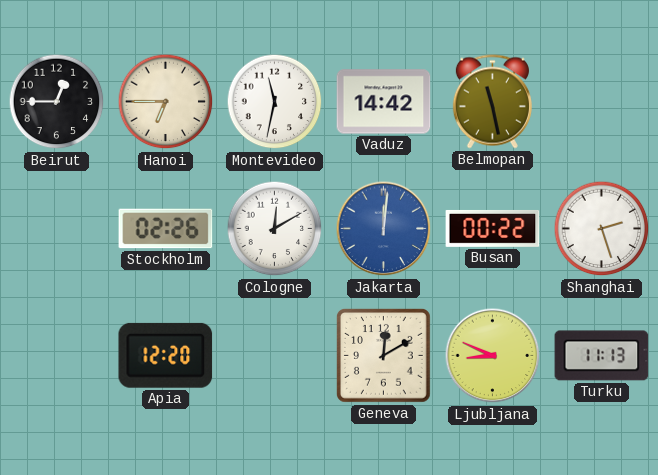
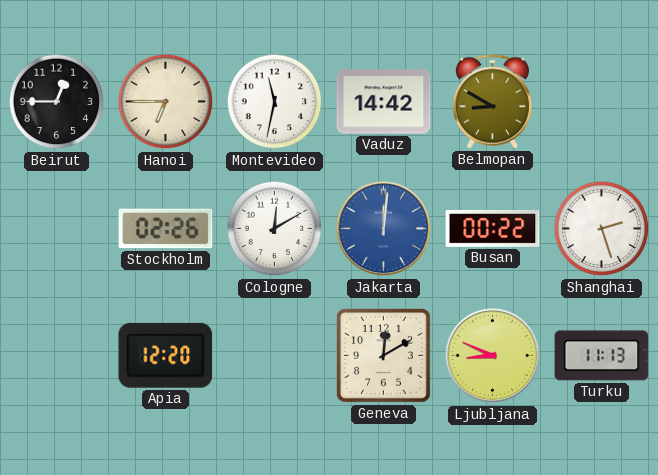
Belmopan: 11:28 -> 8:50 (492, 102)
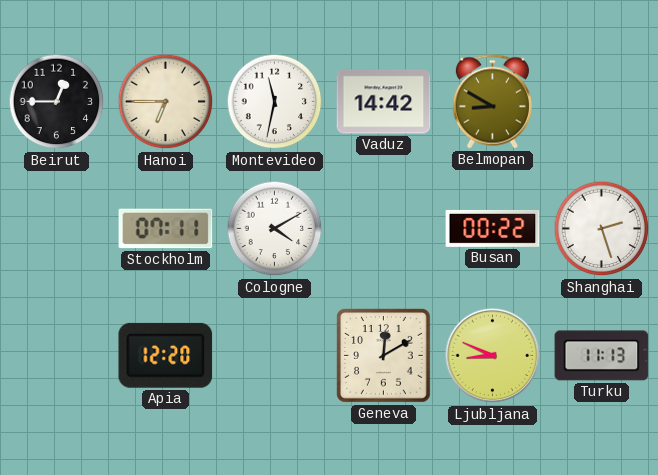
Stockholm: 02:26 -> 07:11 (166, 229)
Cologne: 12:10 -> 4:10 (275, 229)
Jakarta: 12:01 -> none (384, 229)
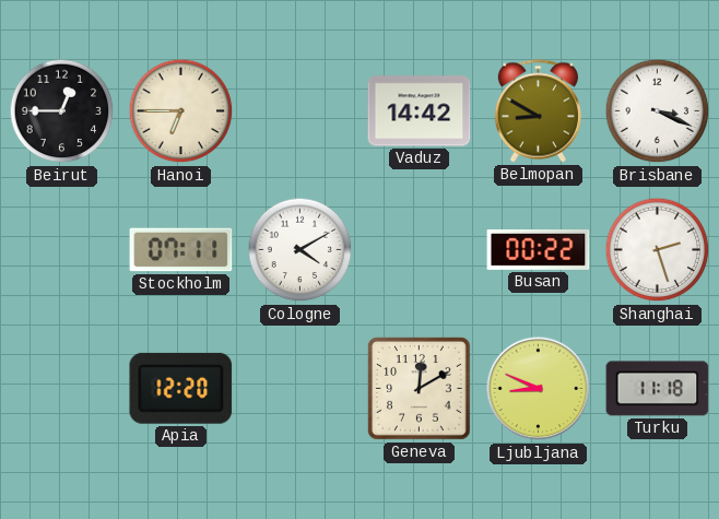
Montevideo: 11:32 -> none (275, 102)
Brisbane: none -> 3:19 (658, 111)
Turku: 11:13 -> 11:18 (658, 389)
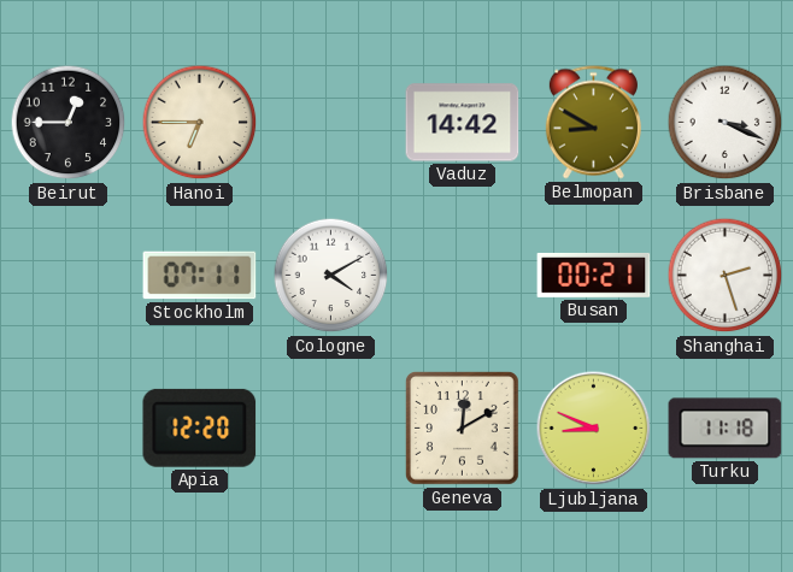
Busan: 00:22 -> 00:21 (594, 275)
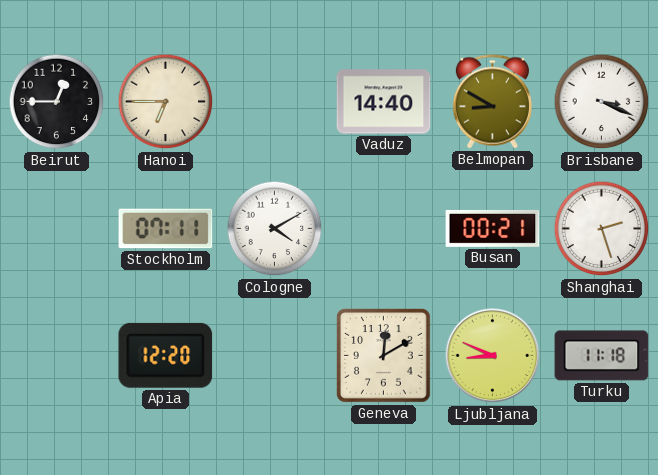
Vaduz: 14:42 -> 14:40 (384, 102)
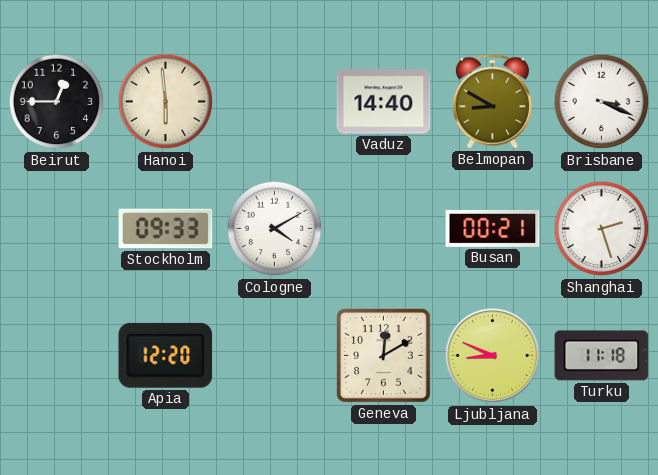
Hanoi: 6:45 -> 5:59 (166, 102)
Stockholm: 07:11 -> 09:33 (166, 229)
